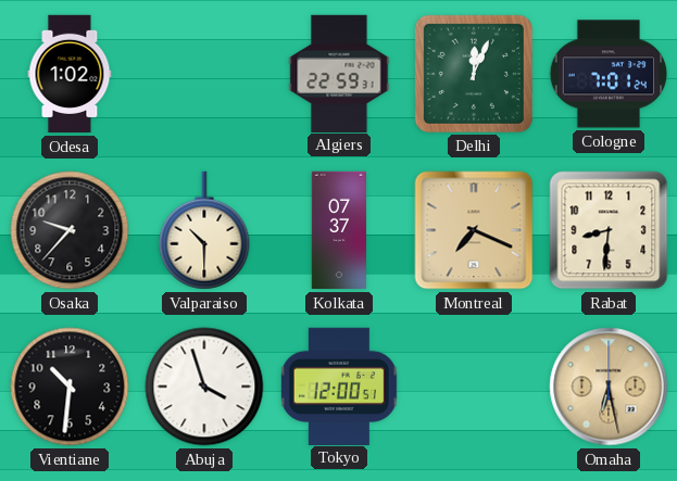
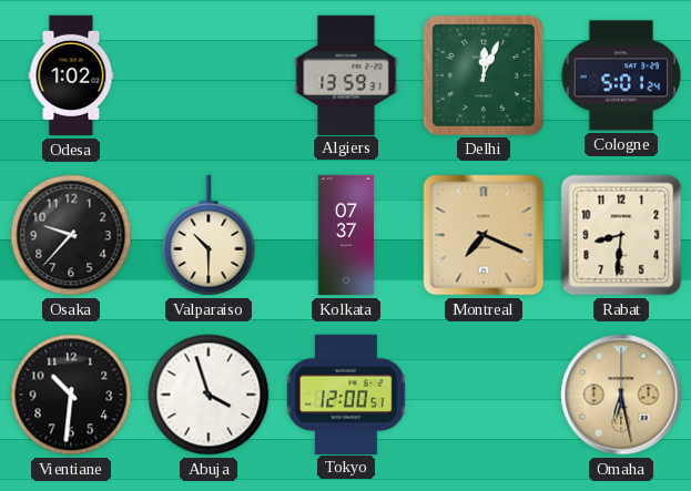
Algiers: 22:59 -> 13:59 (346, 74)
Cologne: 7:01 -> 5:01 (621, 75)
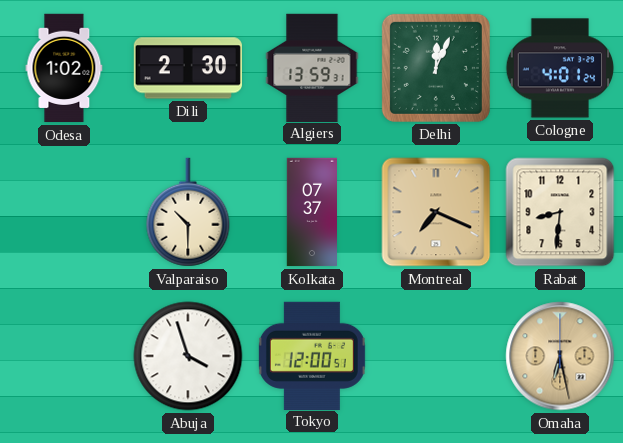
Dili: none -> 2:30 (187, 68)
Cologne: 5:01 -> 4:01 (560, 68)
Osaka: 9:37 -> none (71, 235)
Vientiane: 10:31 -> none (71, 395)
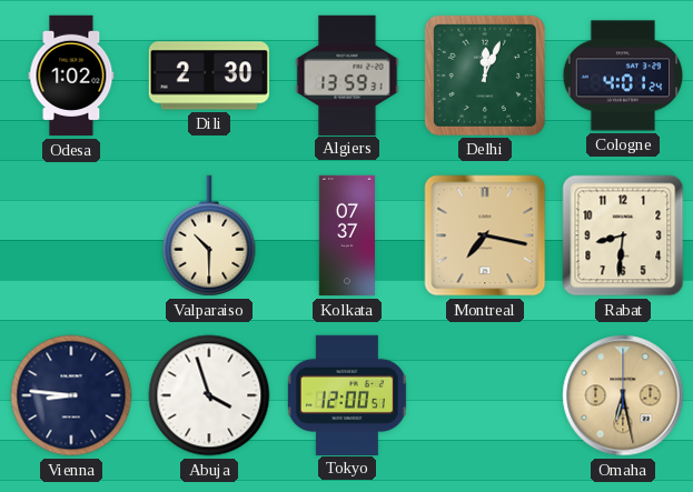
Montreal: 7:19 -> 7:17 (485, 235)
Vienna: none -> 8:46 (71, 395)
